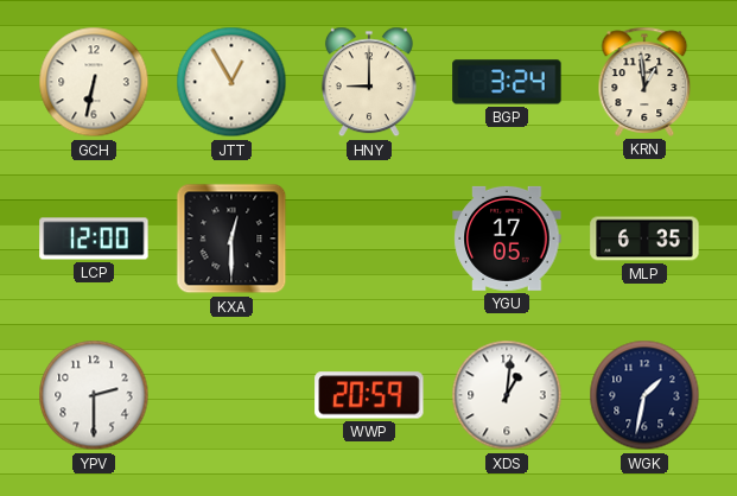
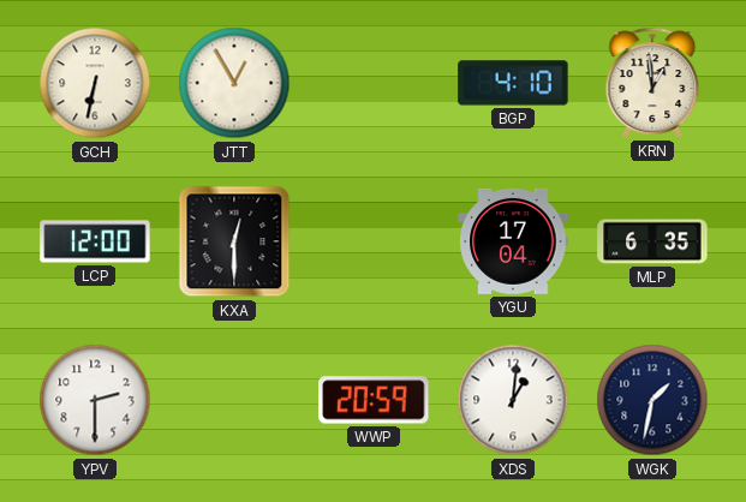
HNY: 9:00 -> none (369, 82)
BGP: 3:24 -> 4:10 (513, 83)
YGU: 17:05 -> 17:04 (513, 241)
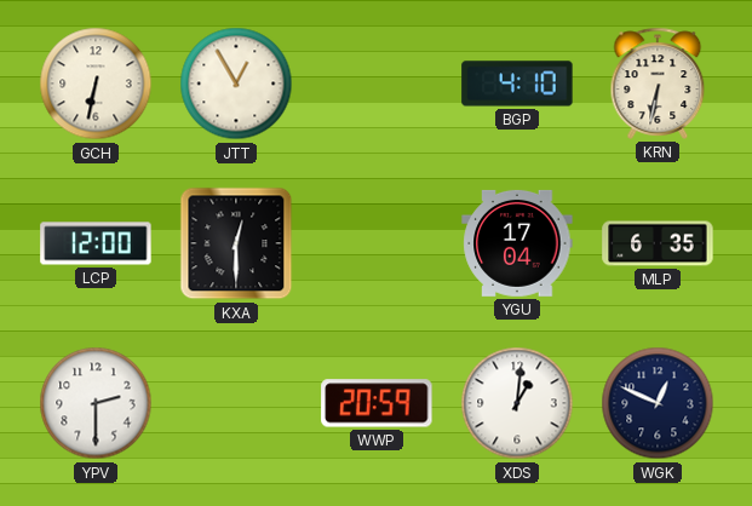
KRN: 12:59 -> 6:32 (658, 84)
WGK: 1:32 -> 12:49 (658, 403)
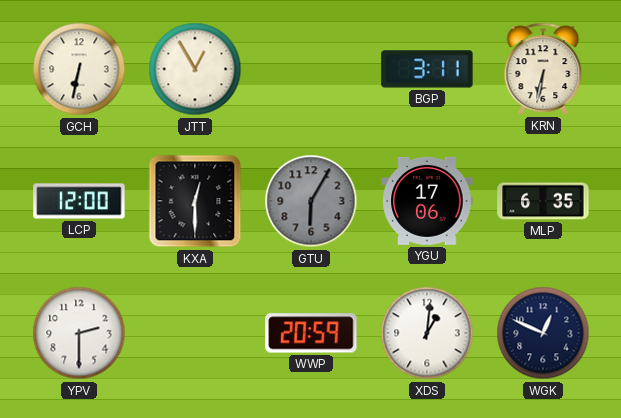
BGP: 4:10 -> 3:11 (427, 69)
GTU: none -> 6:05 (311, 201)
YGU: 17:04 -> 17:06 (427, 201)
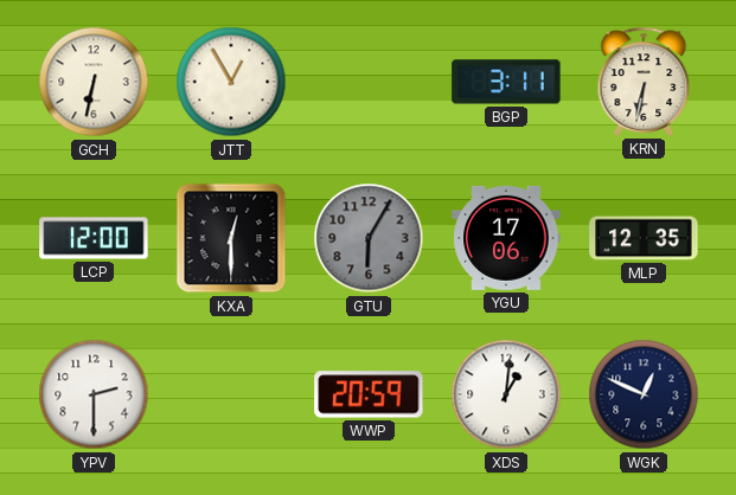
MLP: 6:35 -> 12:35 (644, 238)
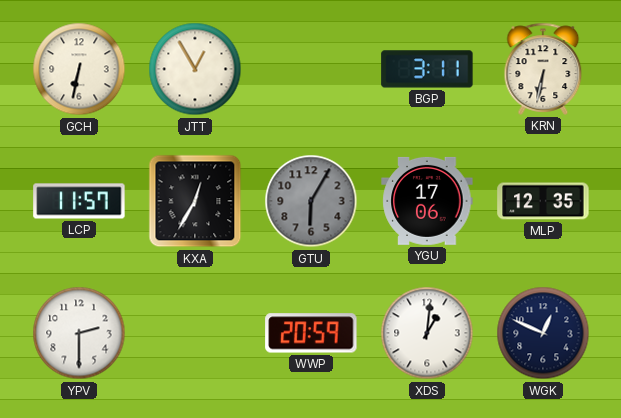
LCP: 12:00 -> 11:57 (79, 201)
KXA: 12:30 -> 12:35 (195, 201)
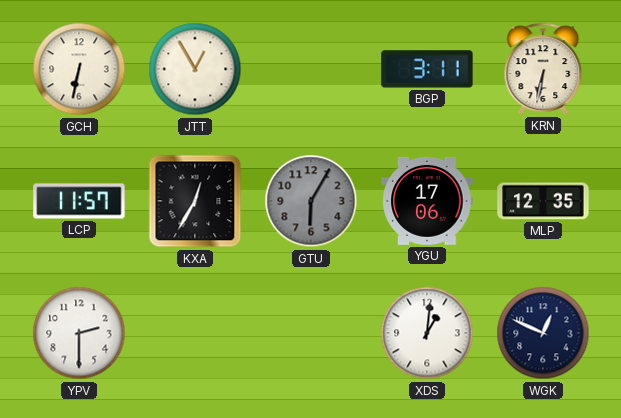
WWP: 20:59 -> none (311, 333)
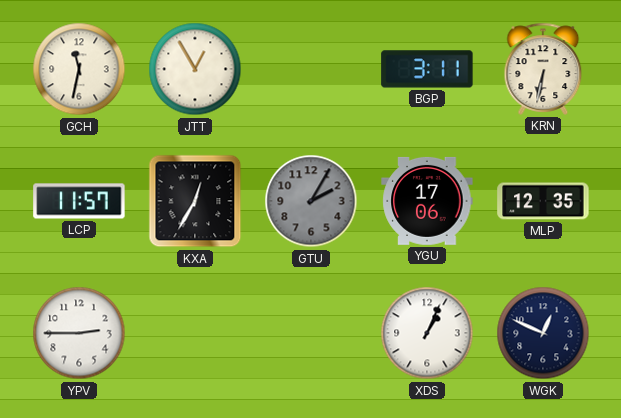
GCH: 6:32 -> 11:32 (79, 69)
GTU: 6:05 -> 2:05 (311, 201)
YPV: 2:30 -> 2:45 (79, 333)
XDS: 1:01 -> 1:04 (427, 333)
